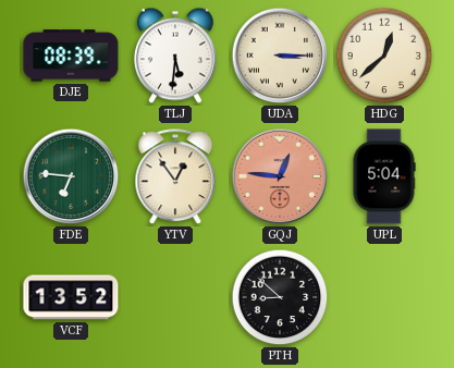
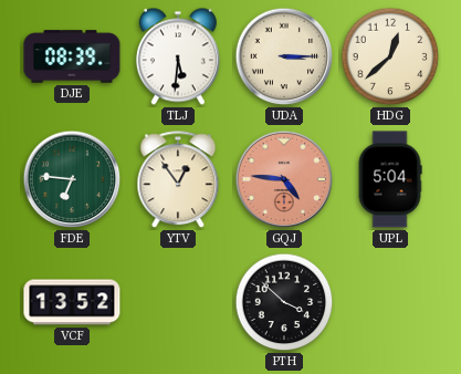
GQJ: 12:46 -> 4:46 (284, 179)
PTH: 8:52 -> 3:52 (284, 302)
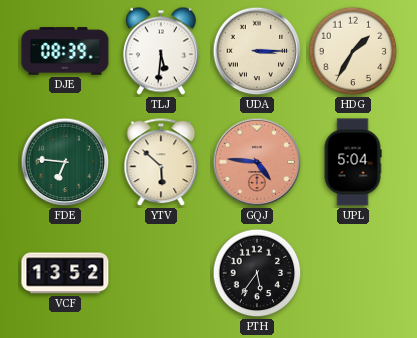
HDG: 12:38 -> 1:35 (353, 51)
YTV: 12:54 -> 5:52 (161, 163)
PTH: 3:52 -> 5:36 (257, 273)
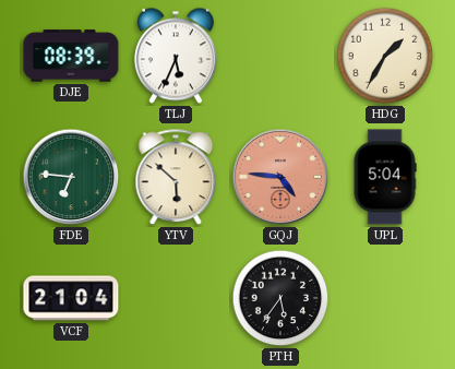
TLJ: 5:31 -> 5:34 (176, 56)
UDA: 3:15 -> none (257, 51)
VCF: 13:52 -> 21:04 (71, 298)
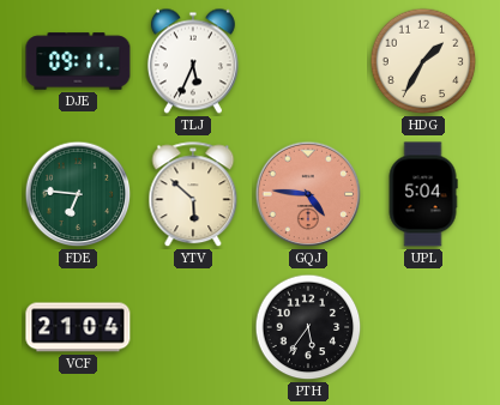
DJE: 08:39 -> 09:11 (78, 61)
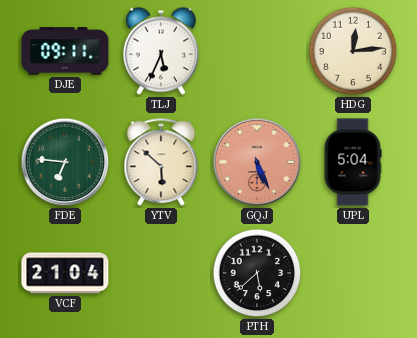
HDG: 1:35 -> 12:14 (353, 51)
GQJ: 4:46 -> 5:26 (257, 162)
PTH: 5:36 -> 5:38 (257, 273)
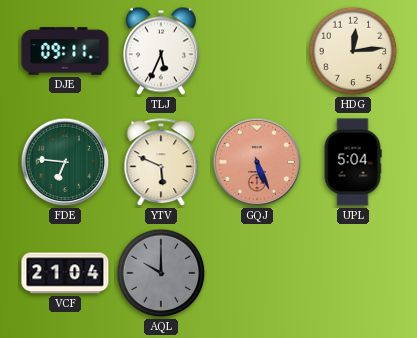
YTV: 5:52 -> 5:49 (161, 163)
AQL: none -> 10:00 (161, 273)
PTH: 5:38 -> none (257, 273)
